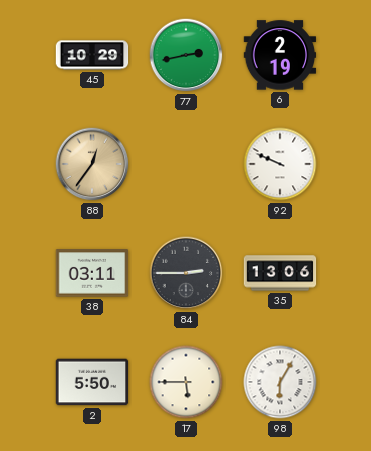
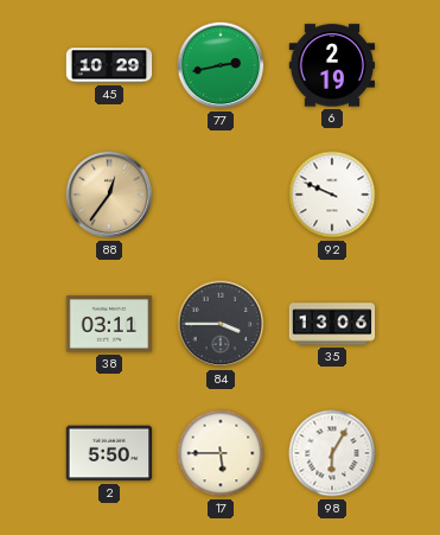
84: 2:45 -> 3:45 (221, 324)
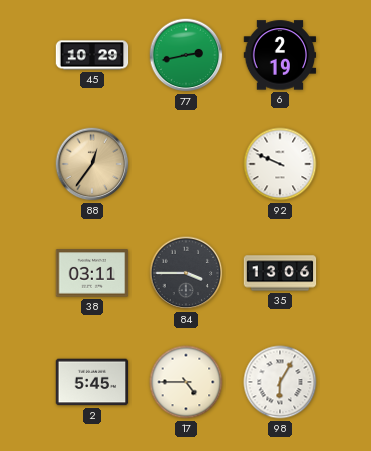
2: 5:50 -> 5:45 (92, 382)
17: 5:45 -> 4:45 (186, 382)
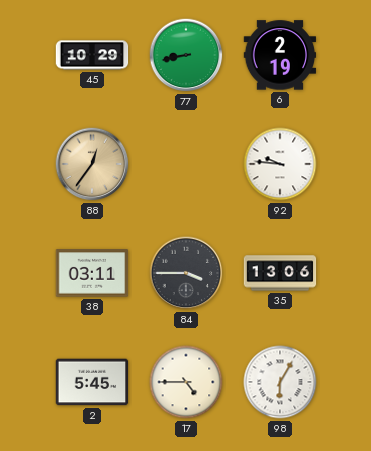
77: 2:43 -> 8:43 (186, 55)
92: 9:49 -> 9:46 (280, 164)
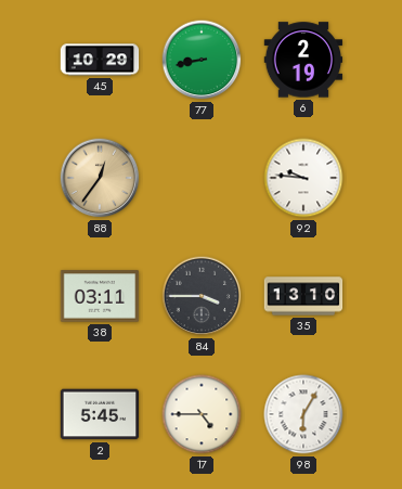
35: 13:06 -> 13:10 (303, 296)
